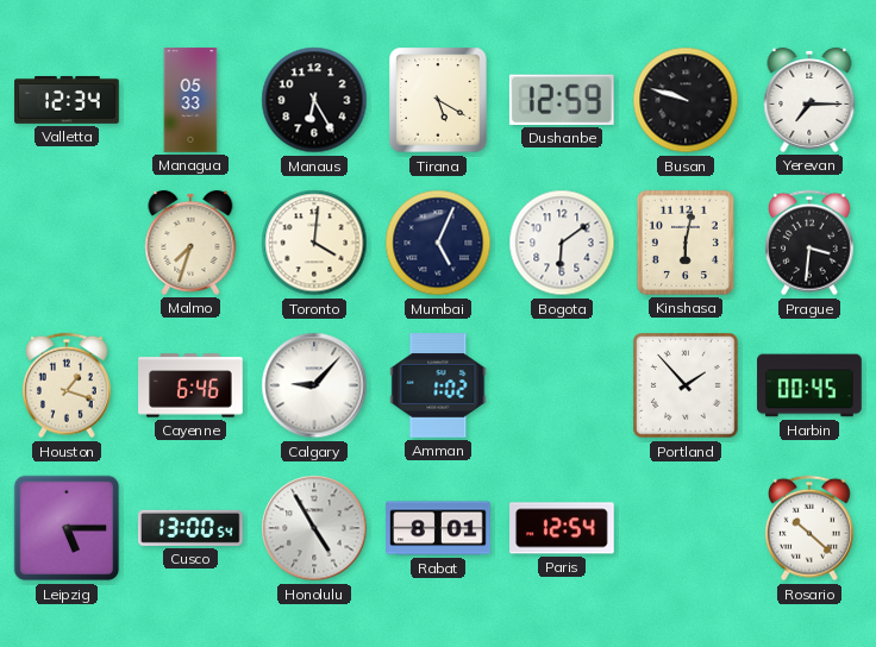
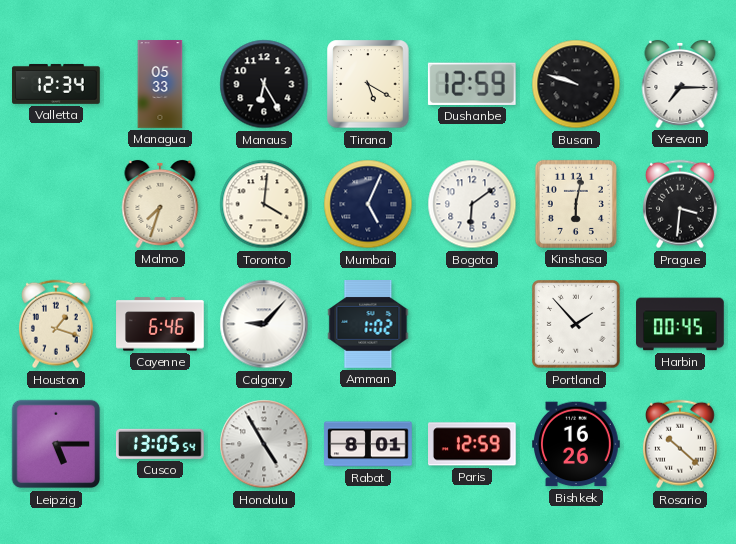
Cusco: 13:00 -> 13:05 (161, 444)
Paris: 12:54 -> 12:59 (473, 444)
Bishkek: none -> 16:26 (577, 444)
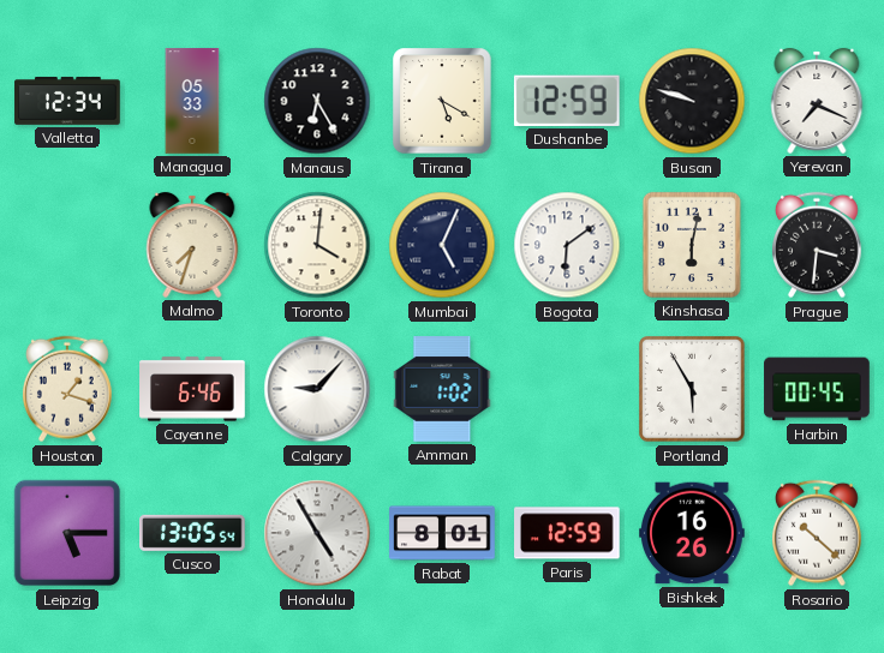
Yerevan: 7:15 -> 7:19 (817, 101)
Portland: 1:53 -> 5:55 (692, 389)
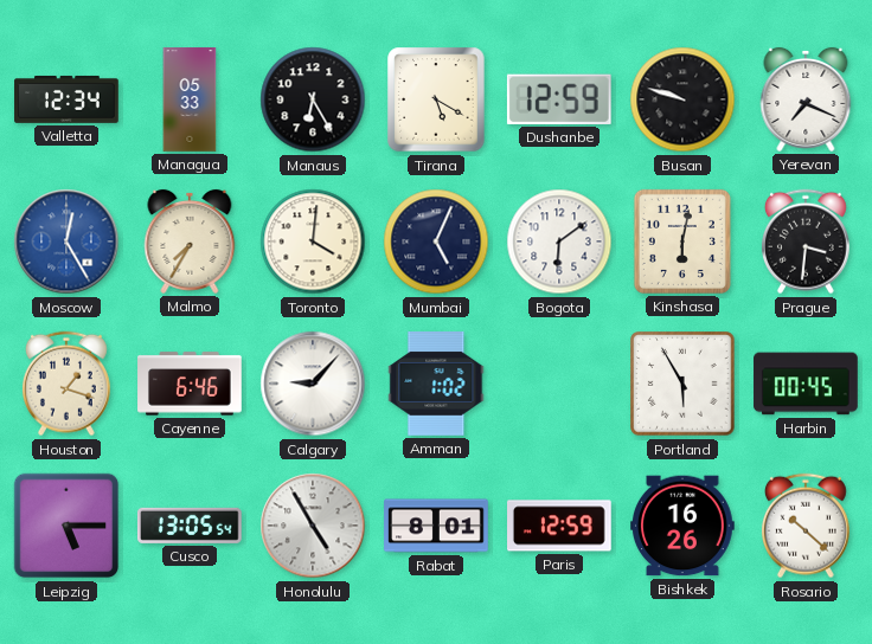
Moscow: none -> 12:25 (66, 241)
Malmo: 7:33 -> 7:35 (190, 241)
